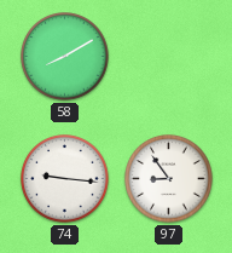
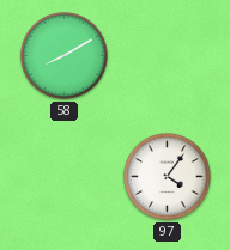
74: 9:16 -> none (65, 179)
97: 8:54 -> 4:06 (168, 177)
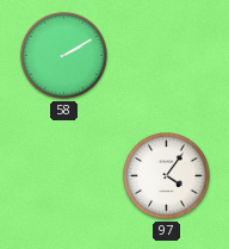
58: 8:10 -> 2:10 (64, 56)
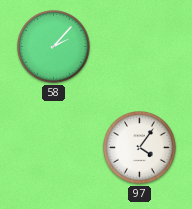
58: 2:10 -> 2:07 (54, 47)
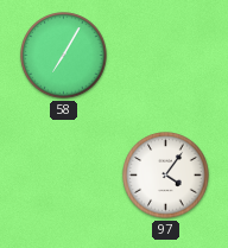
58: 2:07 -> 7:05 (64, 56)
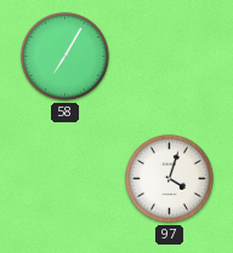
97: 4:06 -> 4:03 (170, 179)
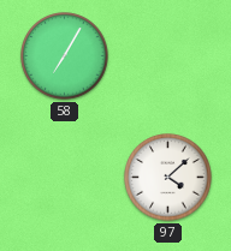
97: 4:03 -> 4:08 (168, 178)
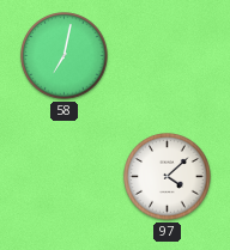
58: 7:05 -> 7:02 (65, 56)
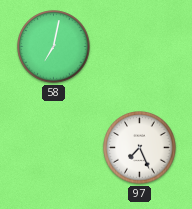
97: 4:08 -> 7:26 (140, 148)
